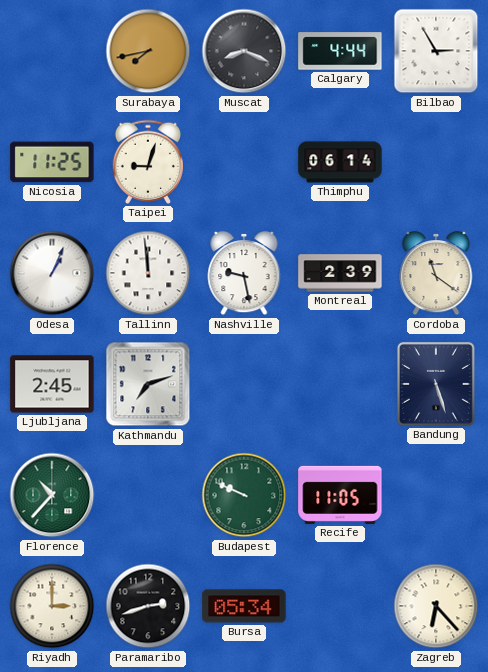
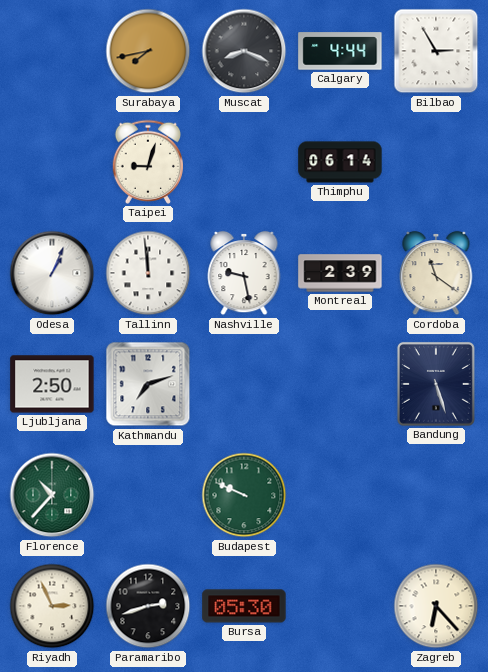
Nicosia: 11:25 -> none (52, 162)
Ljubljana: 2:45 -> 2:50 (52, 384)
Recife: 11:05 -> none (340, 495)
Riyadh: 3:00 -> 2:56 (52, 606)
Bursa: 05:34 -> 05:30 (244, 606)
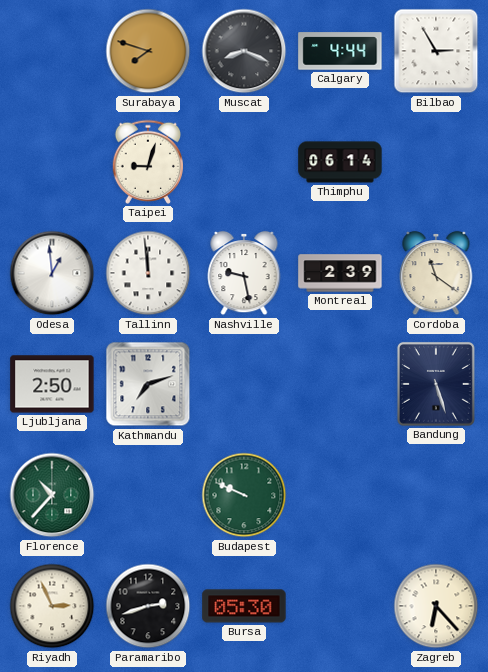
Surabaya: 7:43 -> 7:48 (148, 51)
Odesa: 1:04 -> 12:59 (52, 273)
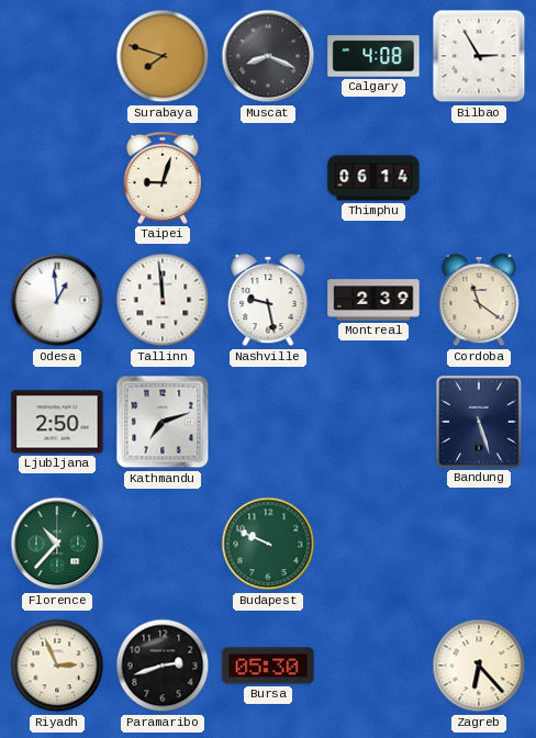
Calgary: 4:44 -> 4:08 (373, 56)
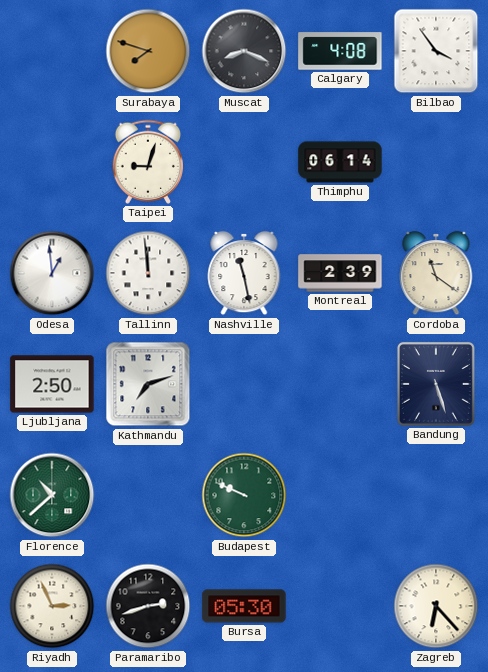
Bilbao: 2:55 -> 3:54 (436, 51)
Nashville: 9:28 -> 11:28 (244, 273)
Florence: 10:37 -> 10:38 (52, 495)
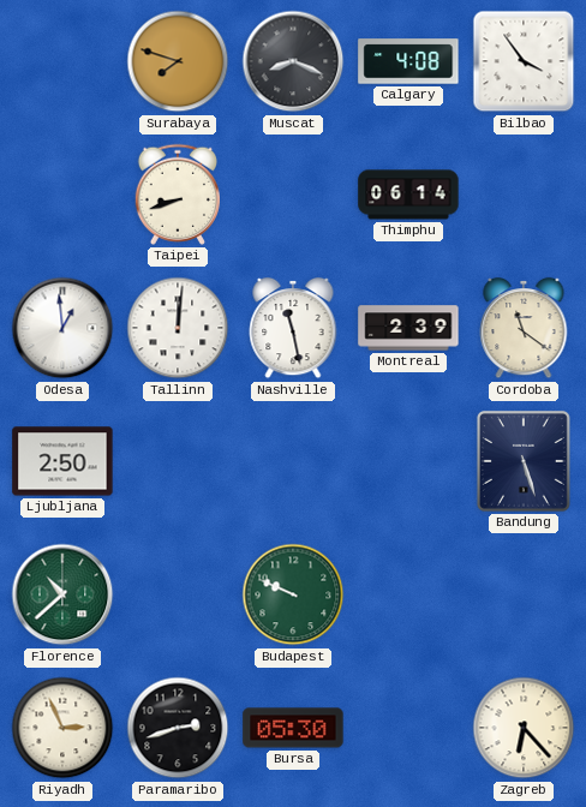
Taipei: 9:03 -> 8:42 (177, 195)
Tallinn: 11:59 -> 12:01 (178, 328)
Kathmandu: 7:12 -> none (148, 384)
